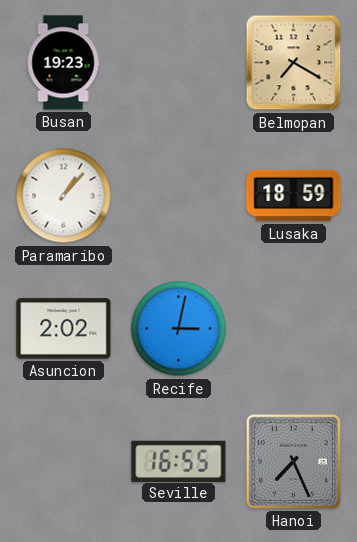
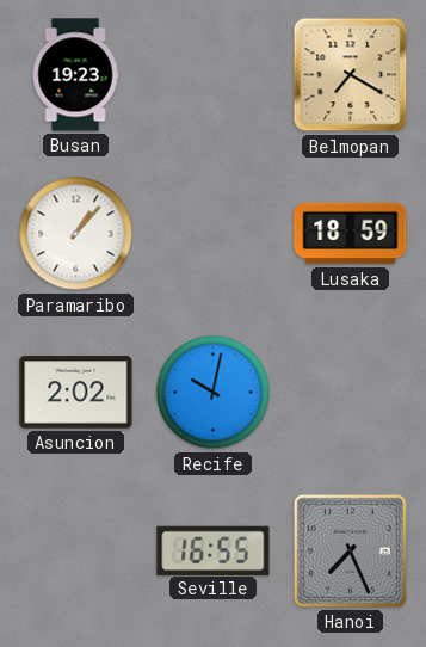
Recife: 3:02 -> 10:02 (214, 393)
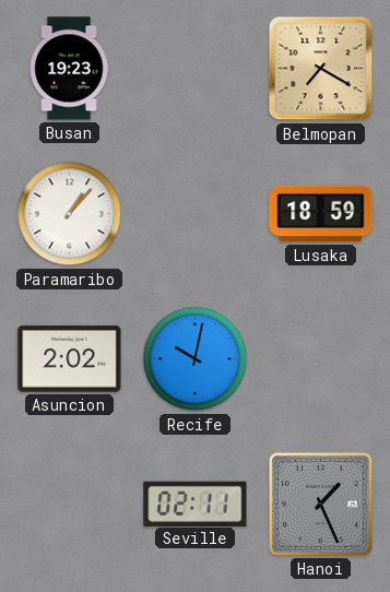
Seville: 16:55 -> 02:11 (196, 504)
Hanoi: 7:26 -> 1:26 (320, 504)
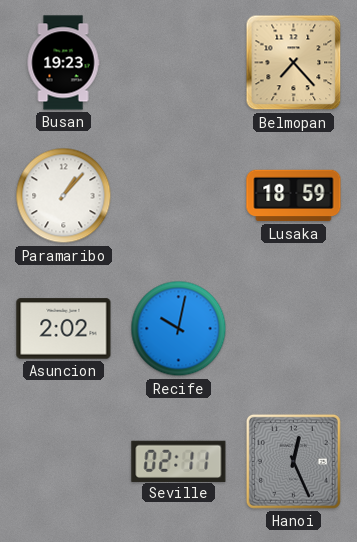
Belmopan: 7:20 -> 7:23 (294, 63)
Hanoi: 1:26 -> 12:26 (293, 461)
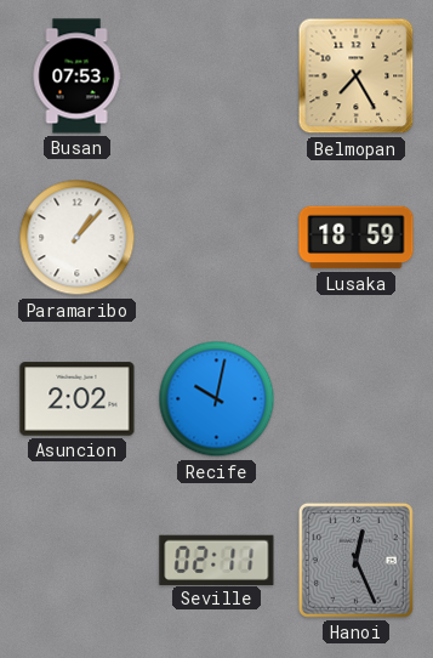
Busan: 19:23 -> 07:53 (76, 76)
Belmopan: 7:23 -> 7:25 (357, 76)
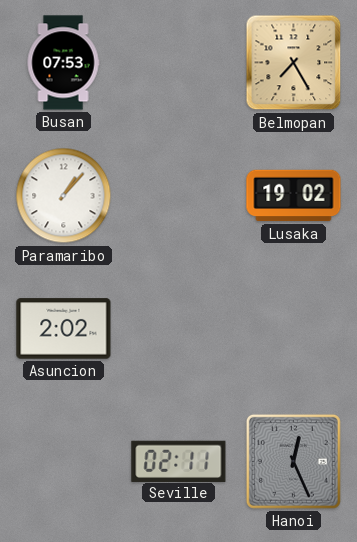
Lusaka: 18:59 -> 19:02 (294, 196)
Recife: 10:02 -> none (217, 399)
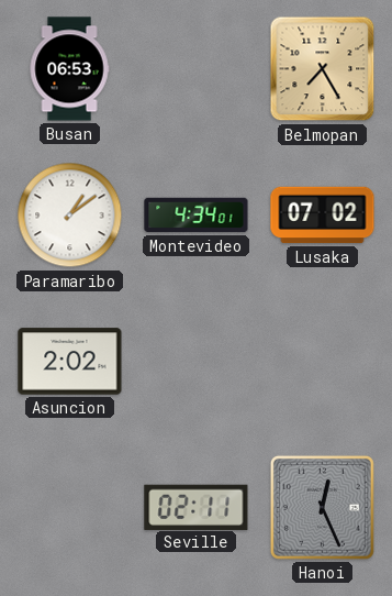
Busan: 07:53 -> 06:53 (69, 69)
Paramaribo: 1:07 -> 1:09 (70, 216)
Montevideo: none -> 4:34 (197, 216)
Lusaka: 19:02 -> 07:02 (323, 216)
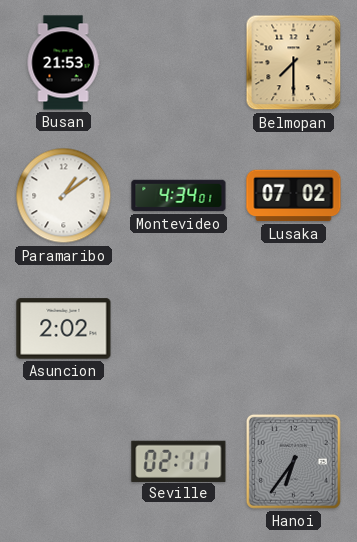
Busan: 06:53 -> 21:53 (63, 63)
Belmopan: 7:25 -> 7:30 (294, 63)
Hanoi: 12:26 -> 6:36 (293, 461)
